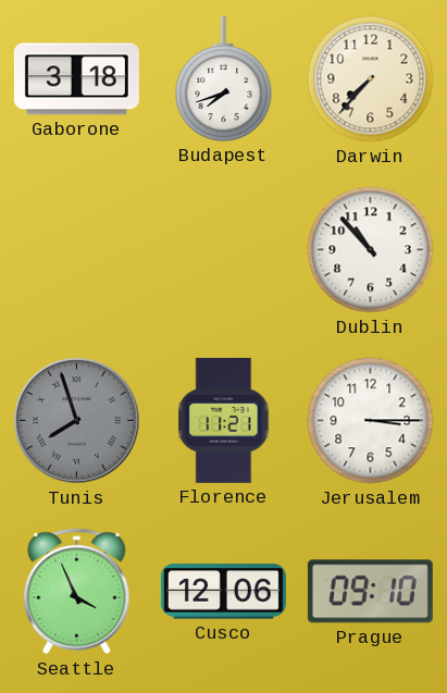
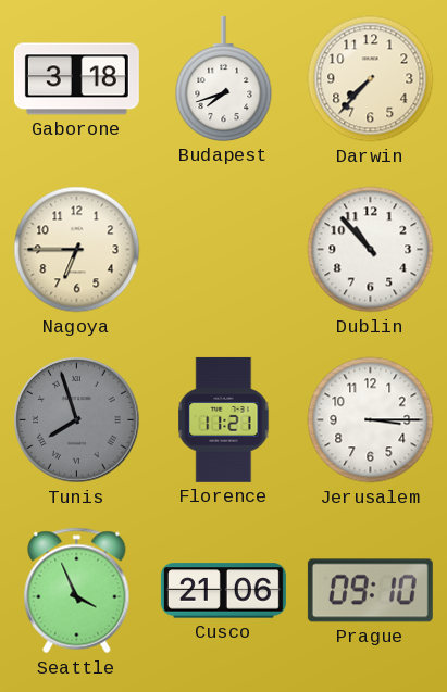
Nagoya: none -> 6:45 (77, 250)
Cusco: 12:06 -> 21:06 (223, 591)
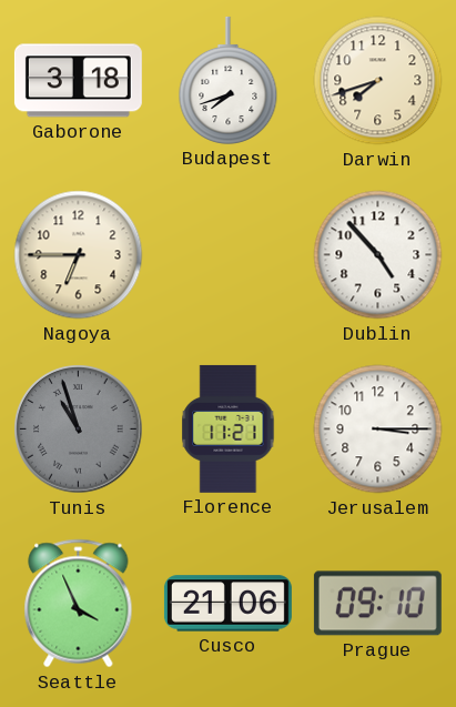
Darwin: 7:37 -> 7:42 (378, 81)
Dublin: 10:53 -> 4:53 (378, 255)
Tunis: 7:57 -> 10:57 (79, 430)
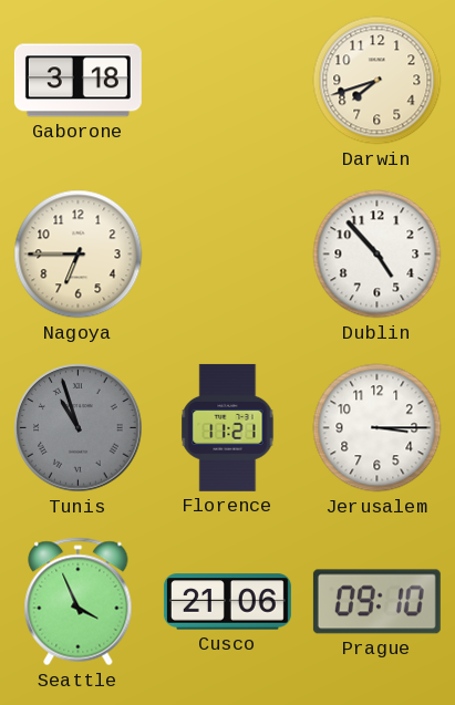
Budapest: 7:42 -> none (229, 80)
